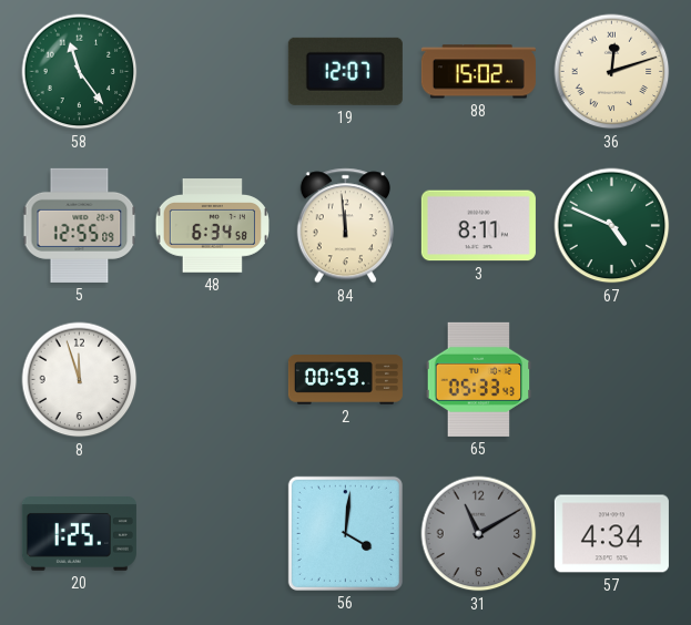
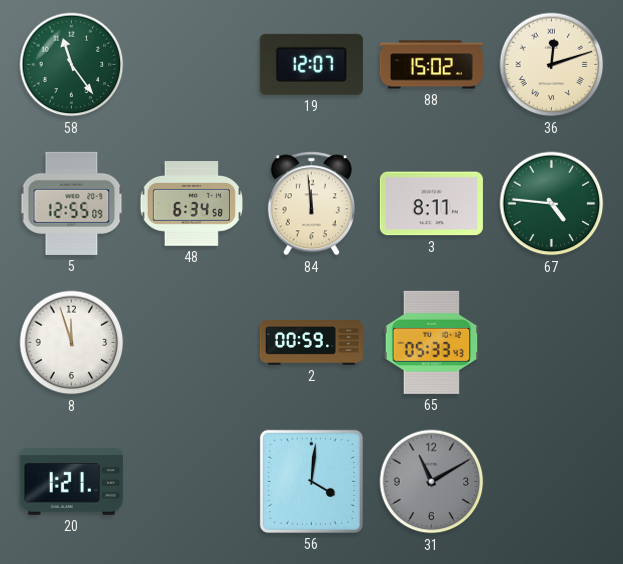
67: 4:49 -> 4:46 (552, 204)
20: 1:25 -> 1:21 (71, 482)
57: 4:34 -> none (611, 534)
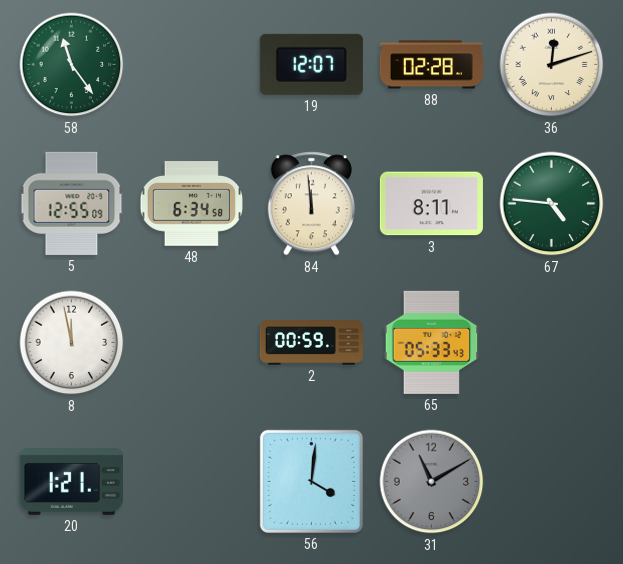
88: 15:02 -> 02:28 (431, 65)
8: 11:57 -> 11:58 (72, 343)
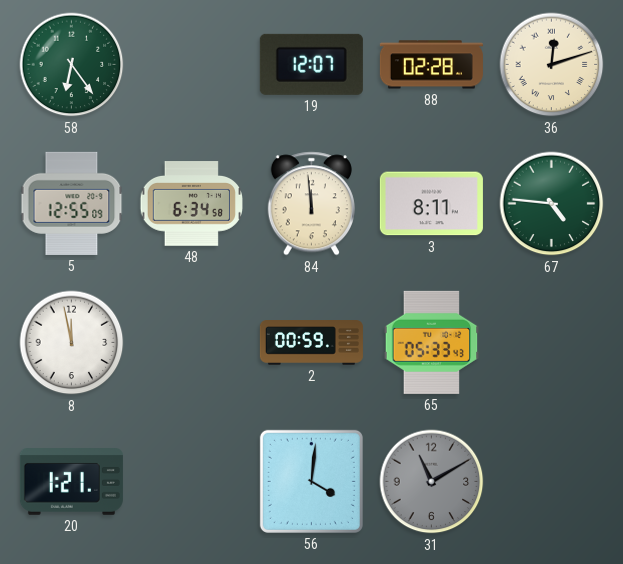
58: 11:24 -> 6:24 (72, 65)
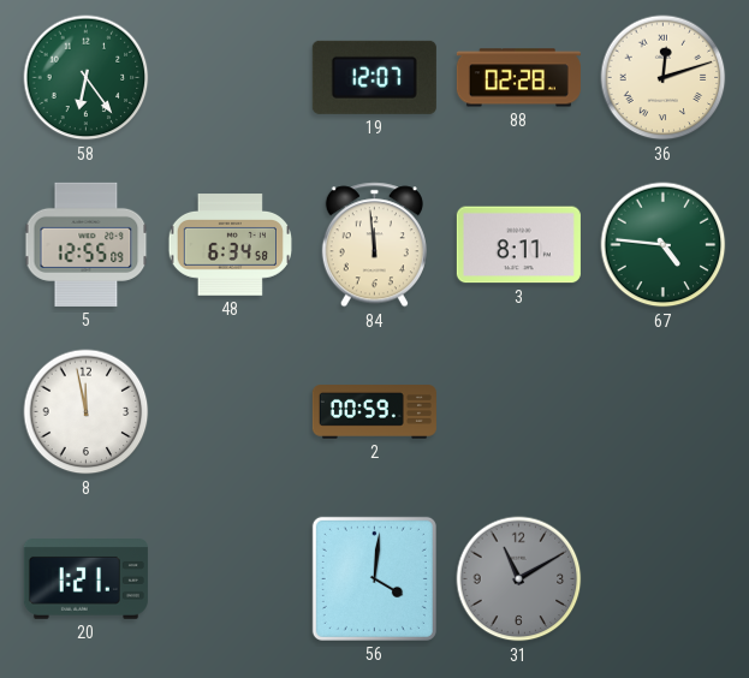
65: 05:33 -> none (432, 342)
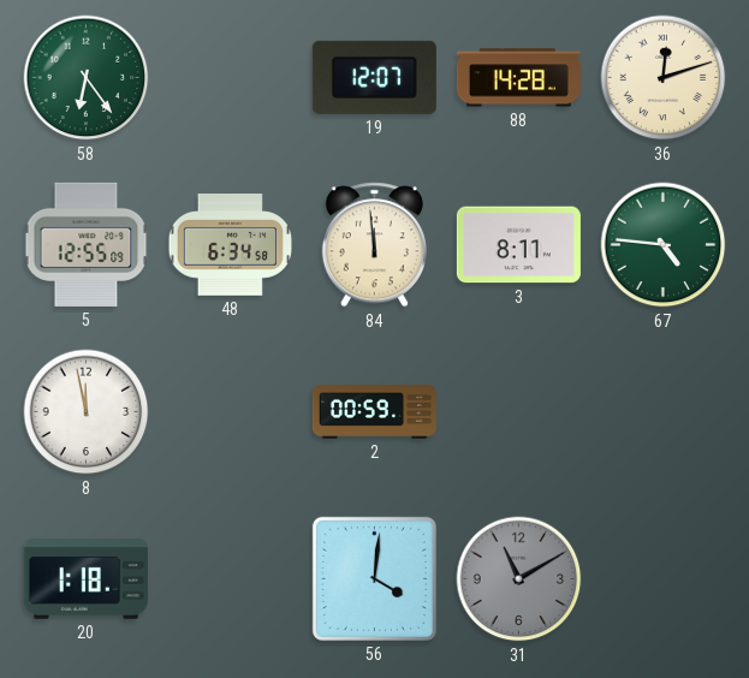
88: 02:28 -> 14:28 (518, 78)
20: 1:21 -> 1:18 (85, 579)
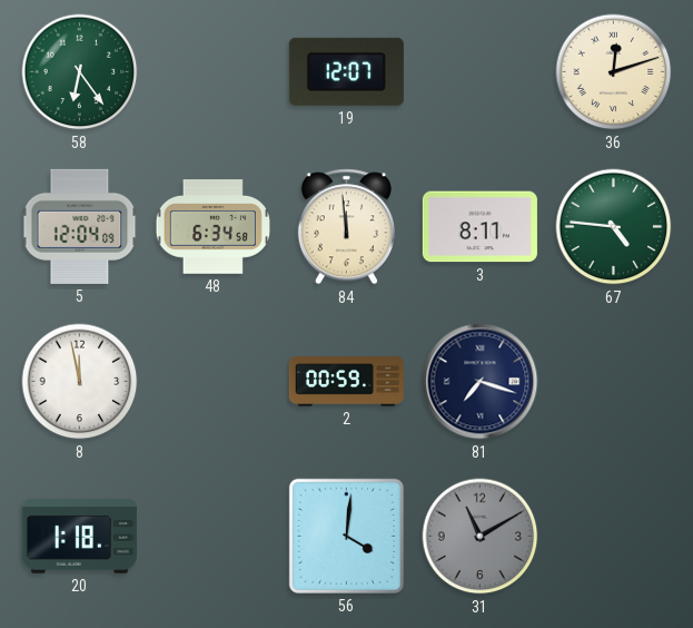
88: 14:28 -> none (518, 78)
5: 12:55 -> 12:04 (80, 226)
81: none -> 7:18 (481, 382)
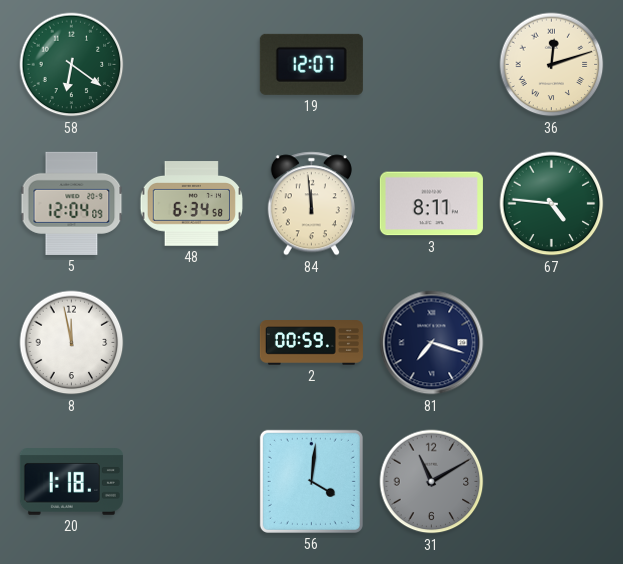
58: 6:24 -> 6:21 (72, 65)
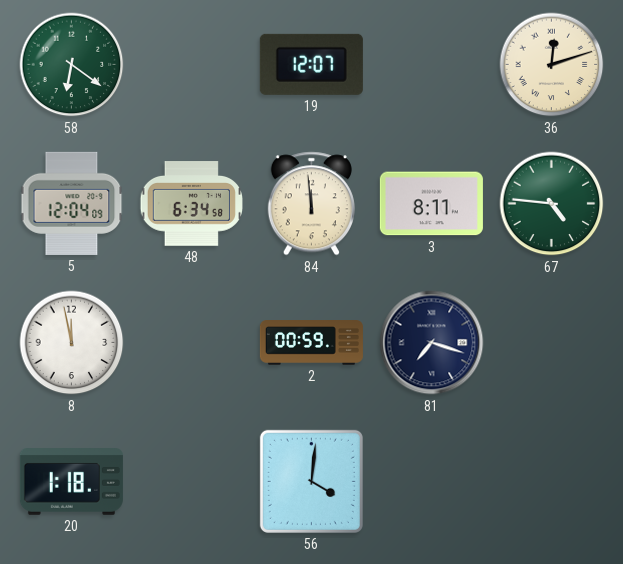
31: 11:10 -> none (432, 482)
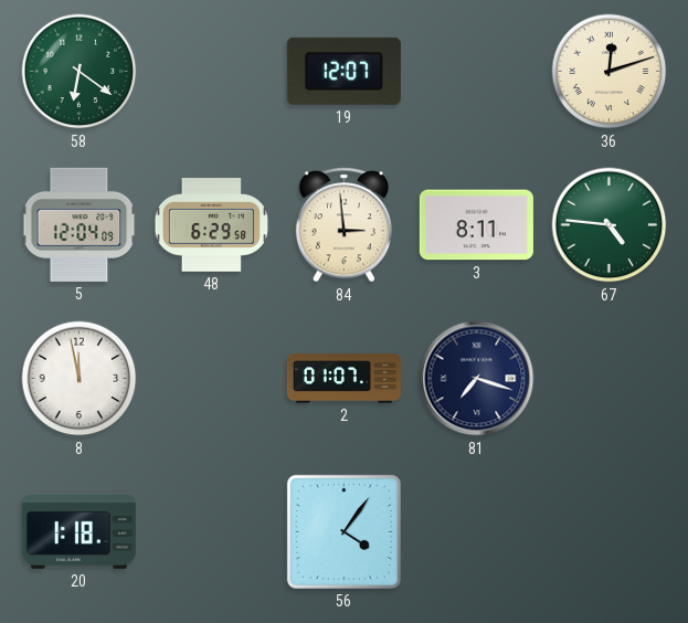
48: 6:34 -> 6:29 (211, 225)
84: 11:59 -> 2:59 (343, 225)
2: 00:59 -> 01:07 (343, 379)
56: 4:01 -> 4:06 (343, 531)
